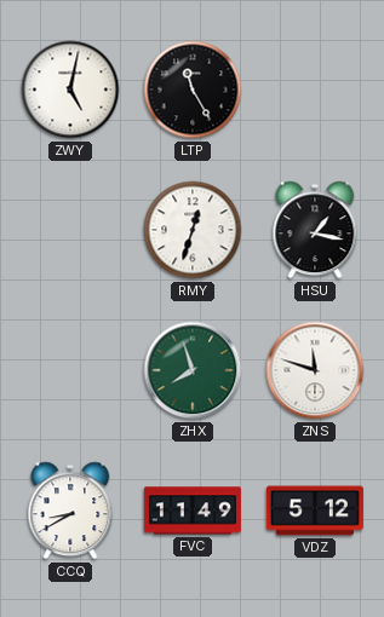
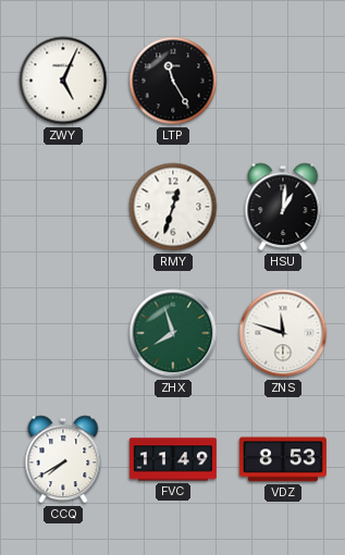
ZWY: 5:02 -> 5:04 (63, 81)
HSU: 1:17 -> 1:01 (283, 207)
CCQ: 8:40 -> 7:40 (63, 459)
VDZ: 5:12 -> 8:53 (283, 459)
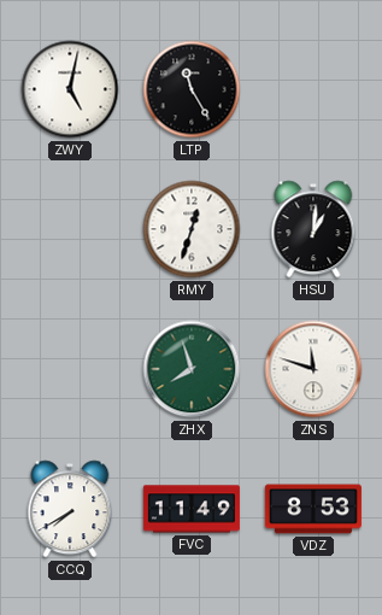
ZWY: 5:04 -> 5:02 (70, 89)
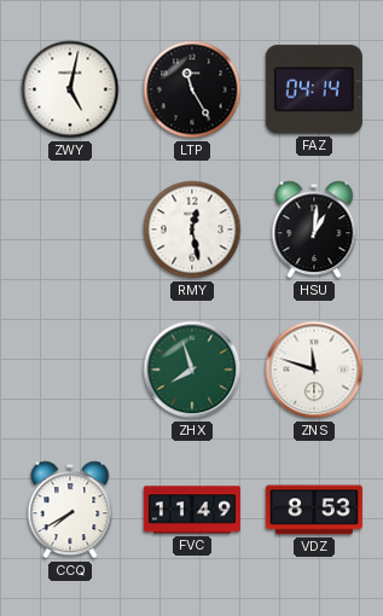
FAZ: none -> 04:14 (314, 89)
RMY: 12:33 -> 12:28 (192, 229)
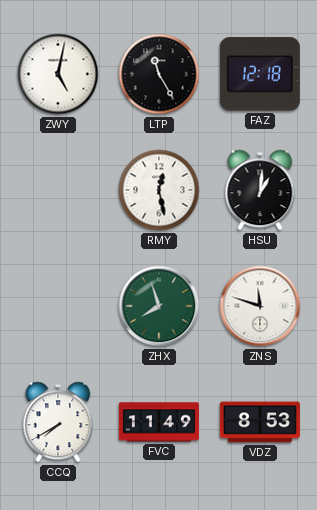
FAZ: 04:14 -> 12:18 (260, 74)
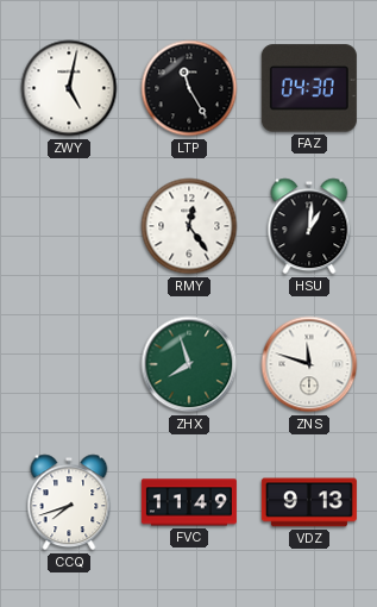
FAZ: 12:18 -> 04:30 (309, 88)
RMY: 12:28 -> 12:24 (189, 226)
CCQ: 7:40 -> 7:42 (69, 502)
VDZ: 8:53 -> 9:13 (309, 502)
